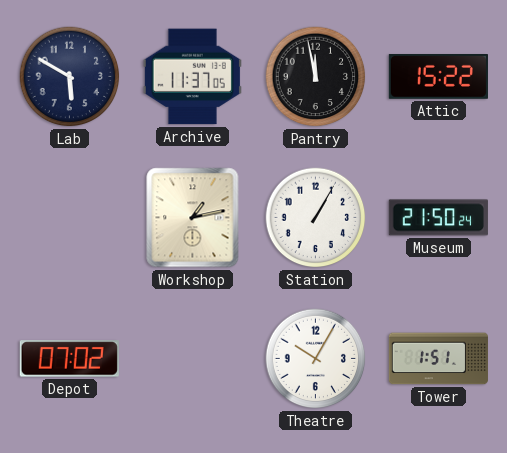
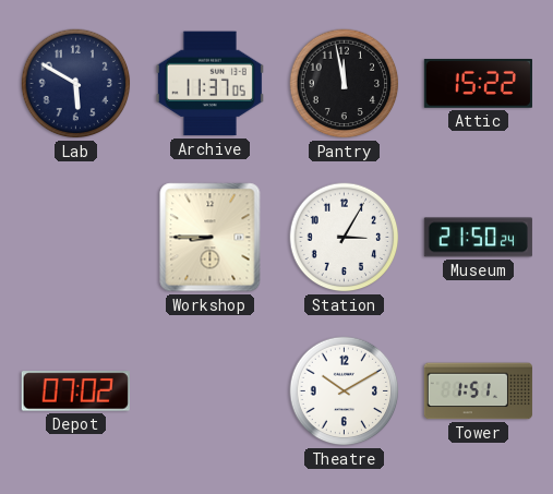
Workshop: 1:13 -> 8:45 (211, 238)
Station: 1:05 -> 3:05 (345, 238)
Theatre: 10:05 -> 10:10 (345, 391)
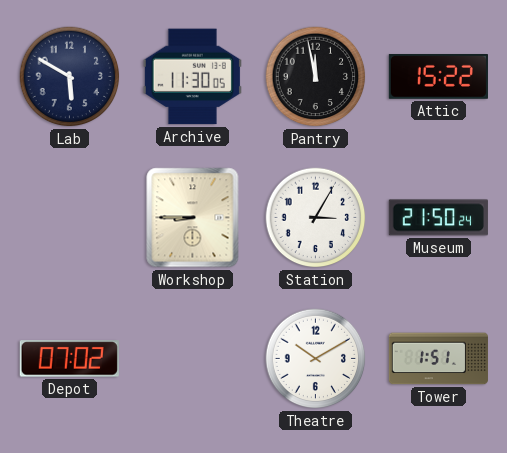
Archive: 11:37 -> 11:30 (192, 77)
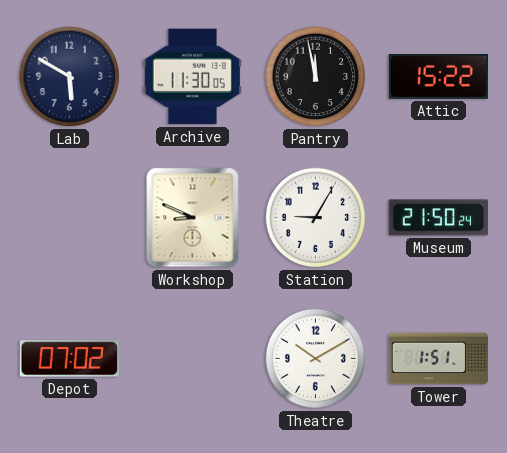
Workshop: 8:45 -> 8:49 (193, 218)
Station: 3:05 -> 9:05 (316, 218)
